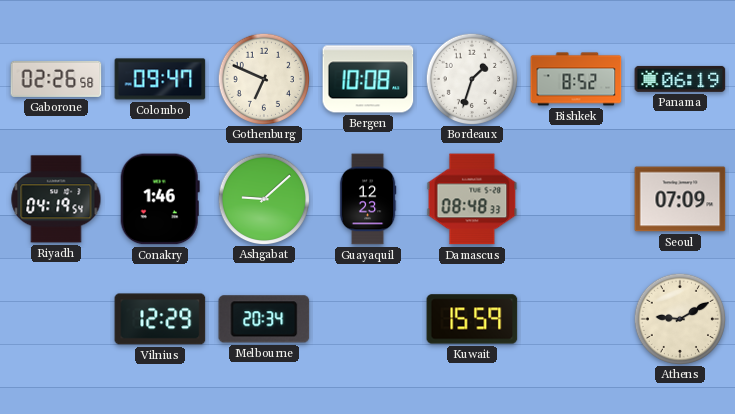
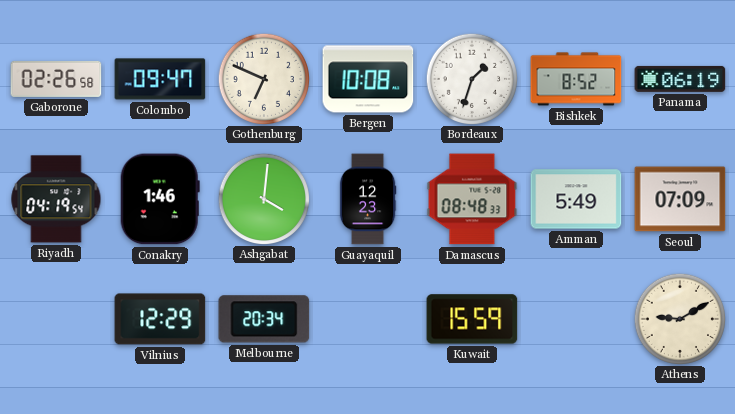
Ashgabat: 9:08 -> 4:01 (263, 198)
Amman: none -> 5:49 (576, 199)
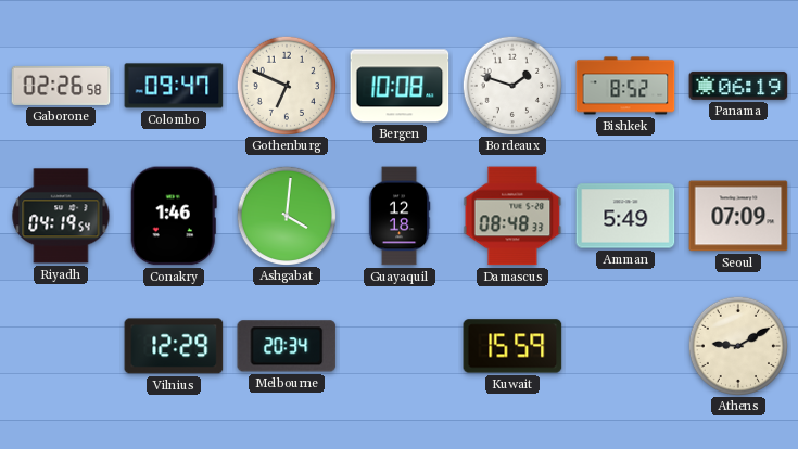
Bordeaux: 1:33 -> 1:48 (511, 85)
Guayaquil: 12:23 -> 12:18 (400, 216)
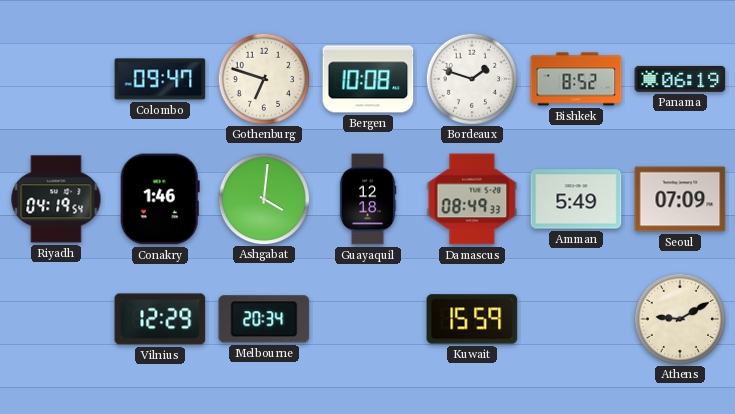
Gaborone: 02:26 -> none (61, 86)
Gothenburg: 6:49 -> 6:48 (263, 78)
Damascus: 08:48 -> 08:49 (472, 199)
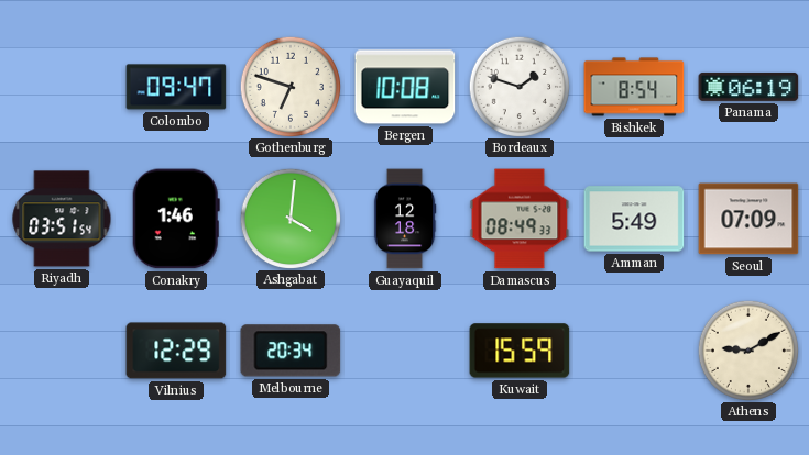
Bishkek: 8:52 -> 8:54 (634, 87)
Riyadh: 04:19 -> 03:51 (62, 219)
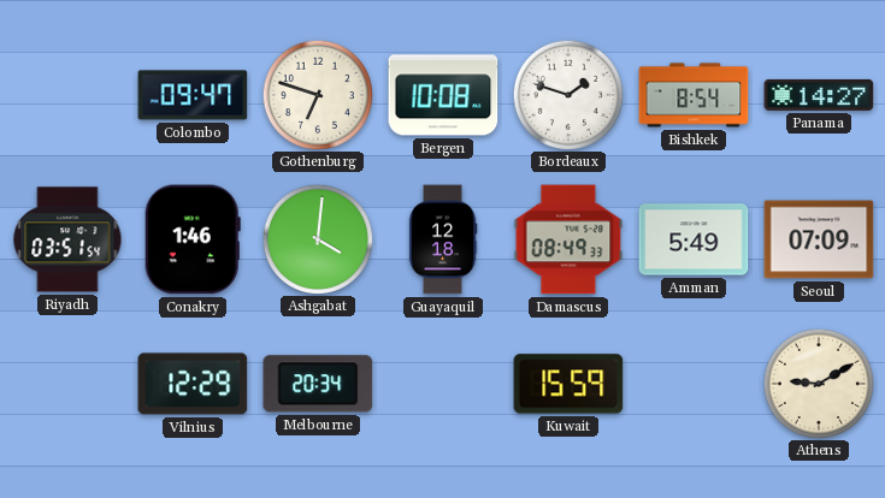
Panama: 06:19 -> 14:27 (819, 95)
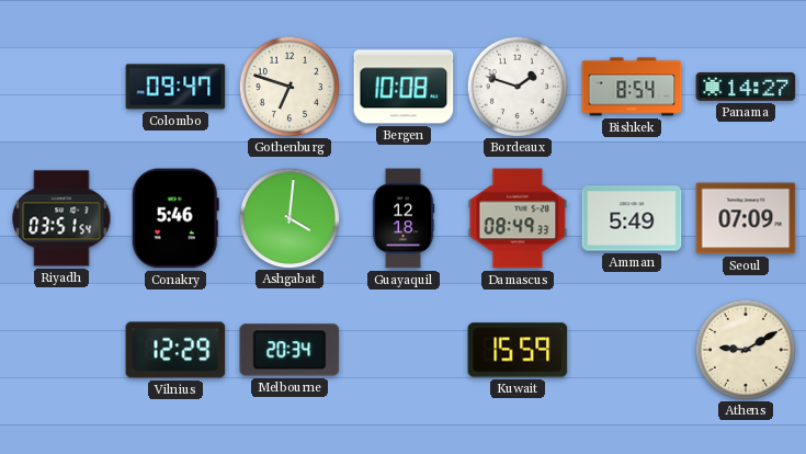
Conakry: 1:46 -> 5:46 (175, 218)
